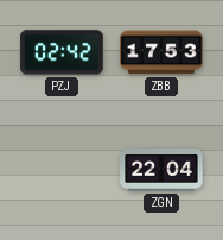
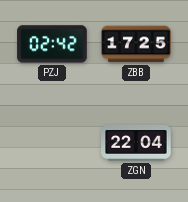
ZBB: 17:53 -> 17:25 (136, 44)
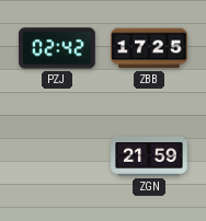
ZGN: 22:04 -> 21:59 (149, 156)
